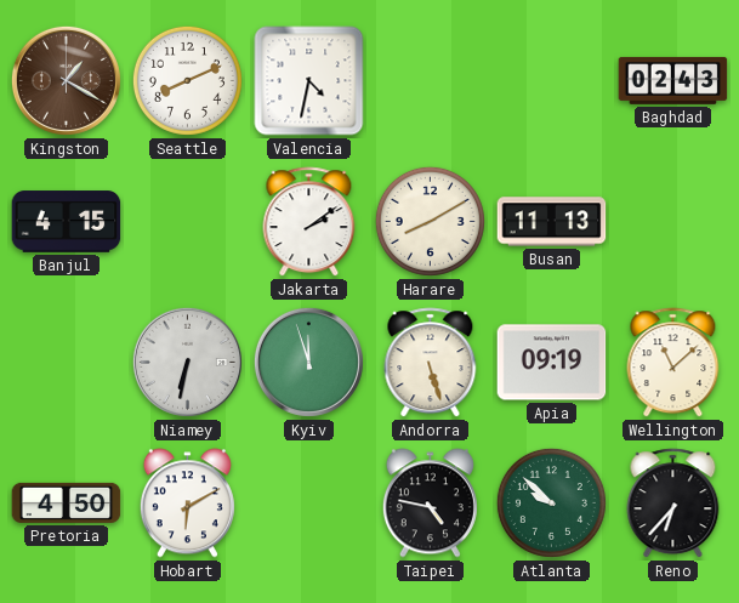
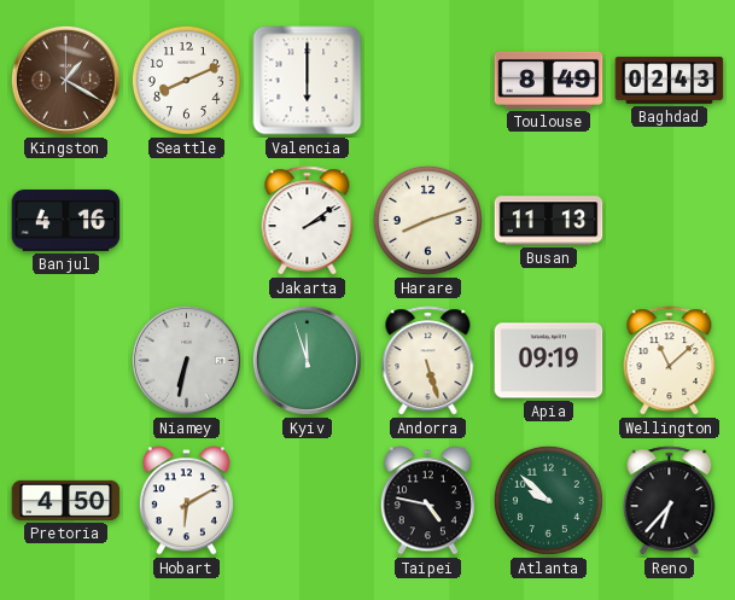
Valencia: 4:32 -> 6:00 (308, 81)
Toulouse: none -> 8:49 (549, 80)
Banjul: 4:15 -> 4:16 (66, 221)
Harare: 8:10 -> 8:12 (427, 220)
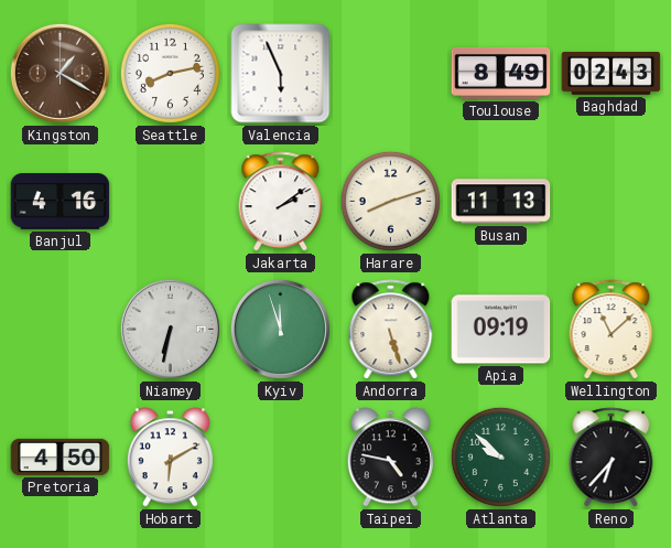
Seattle: 8:11 -> 8:13 (170, 73)
Valencia: 6:00 -> 5:56 (281, 74)
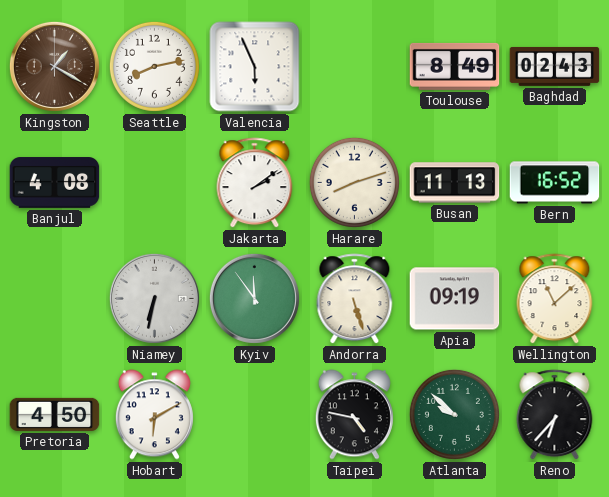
Banjul: 4:16 -> 4:08 (55, 183)
Bern: none -> 16:52 (555, 183)
Kyiv: 11:57 -> 11:54 (254, 298)
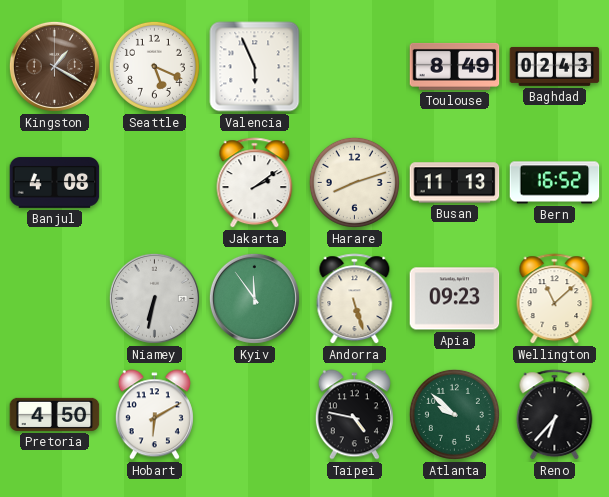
Seattle: 8:13 -> 5:19 (154, 66)
Apia: 09:19 -> 09:23 (455, 299)
